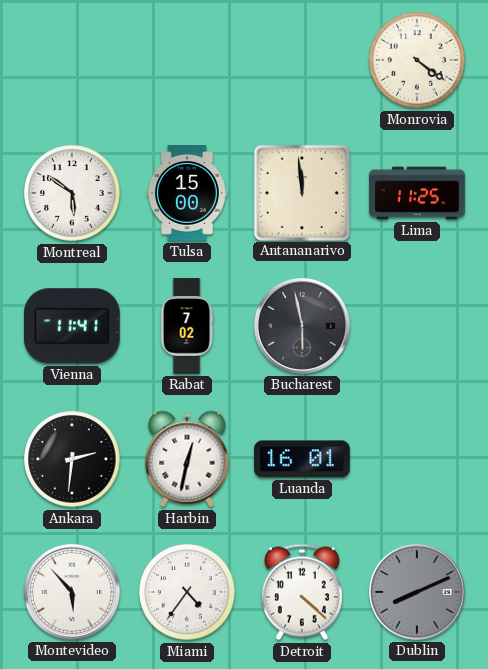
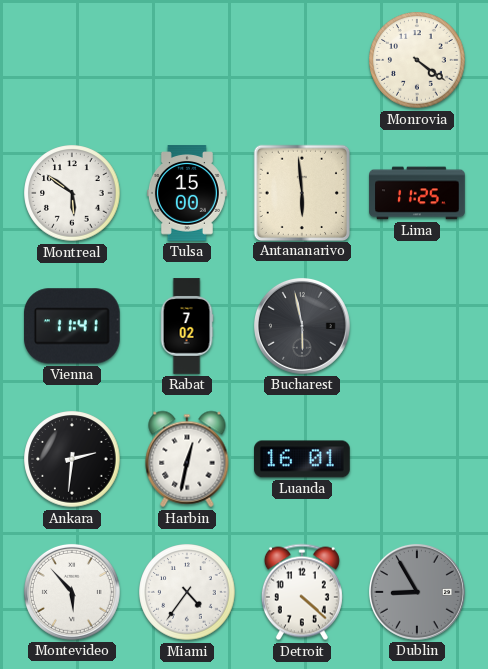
Antananarivo: 11:59 -> 5:59 (301, 192)
Dublin: 8:11 -> 8:55 (417, 592)
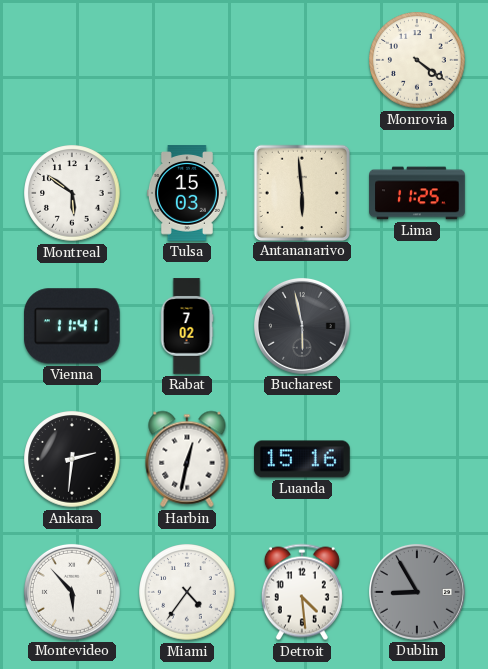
Tulsa: 15:00 -> 15:03 (187, 193)
Luanda: 16:01 -> 15:16 (303, 459)
Detroit: 4:22 -> 4:29 (302, 592)
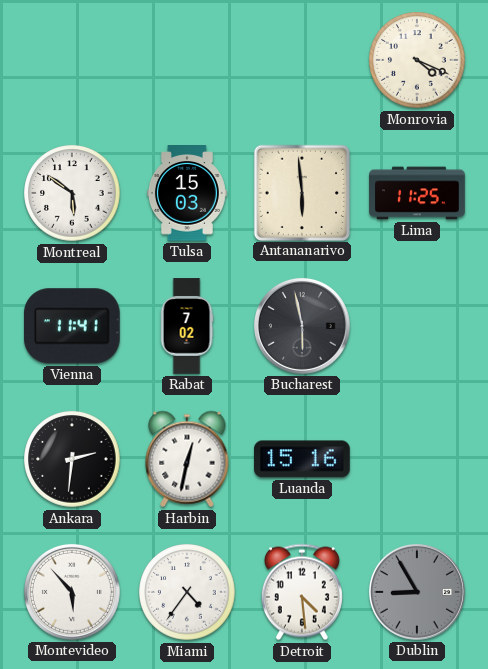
Monrovia: 4:21 -> 4:19 (417, 60)
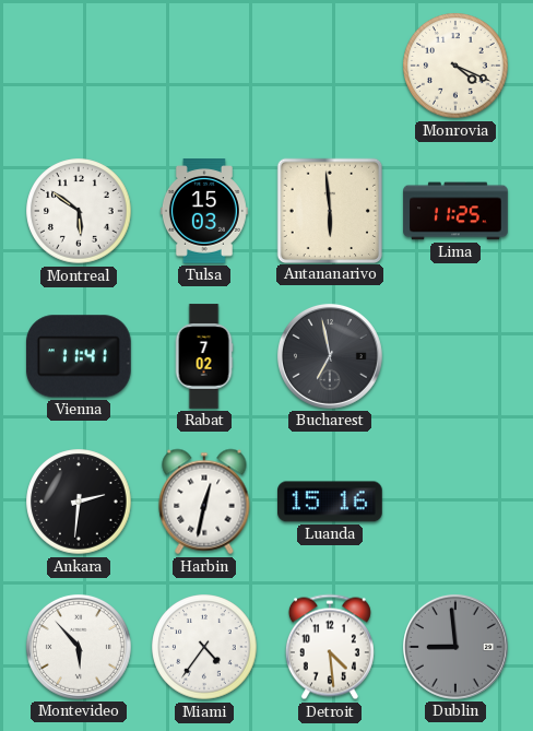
Bucharest: 5:58 -> 6:58 (330, 356)
Dublin: 8:55 -> 8:59 (455, 647)
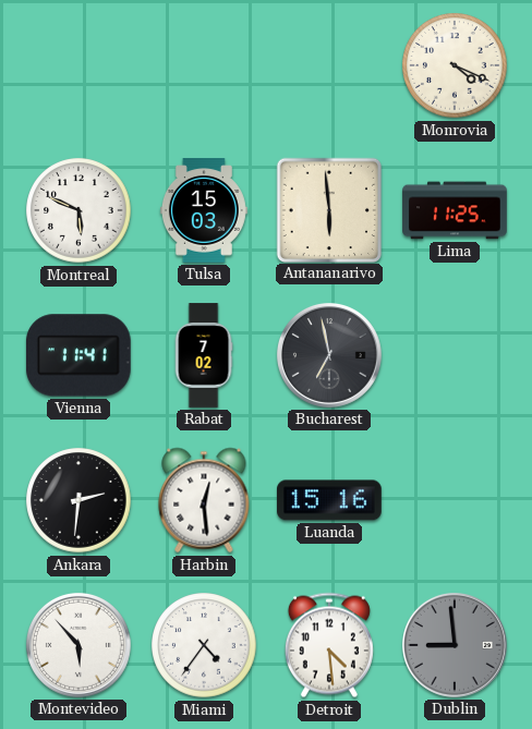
Montreal: 5:51 -> 5:49 (78, 210)
Harbin: 12:32 -> 12:29 (204, 500)
